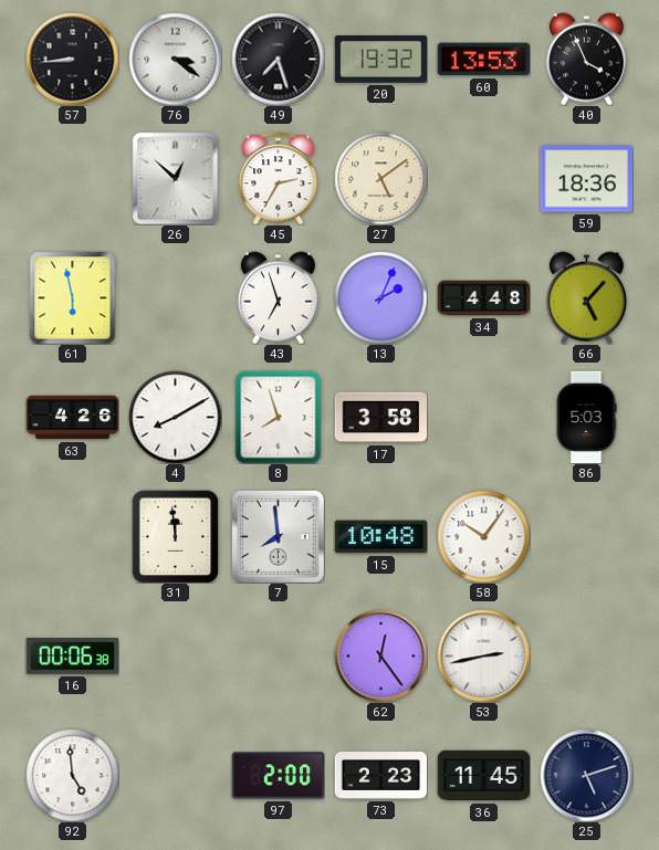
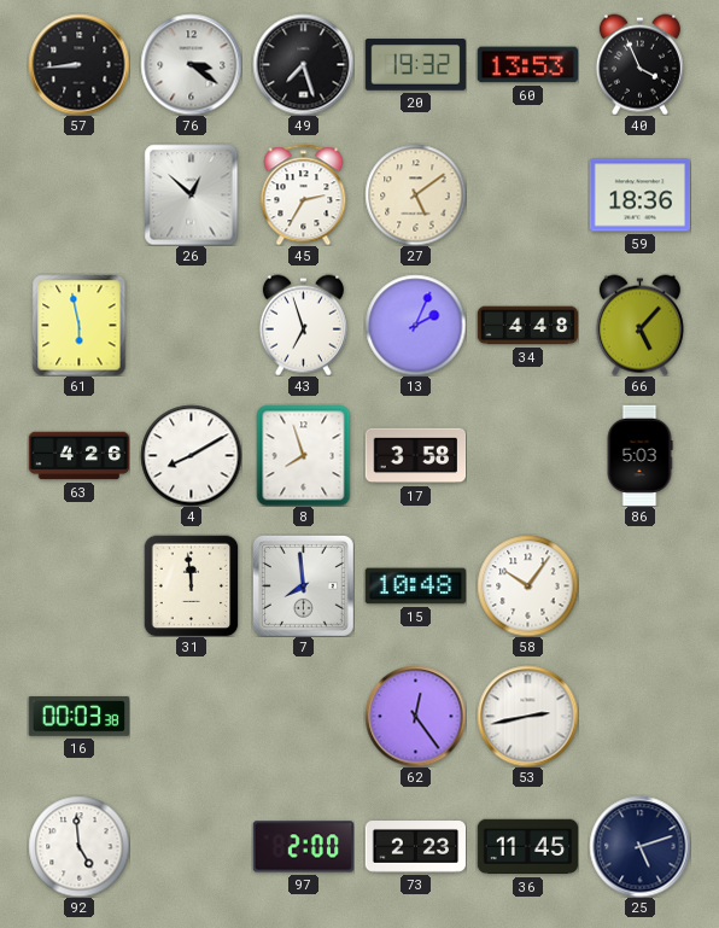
16: 00:06 -> 00:03 (78, 717)
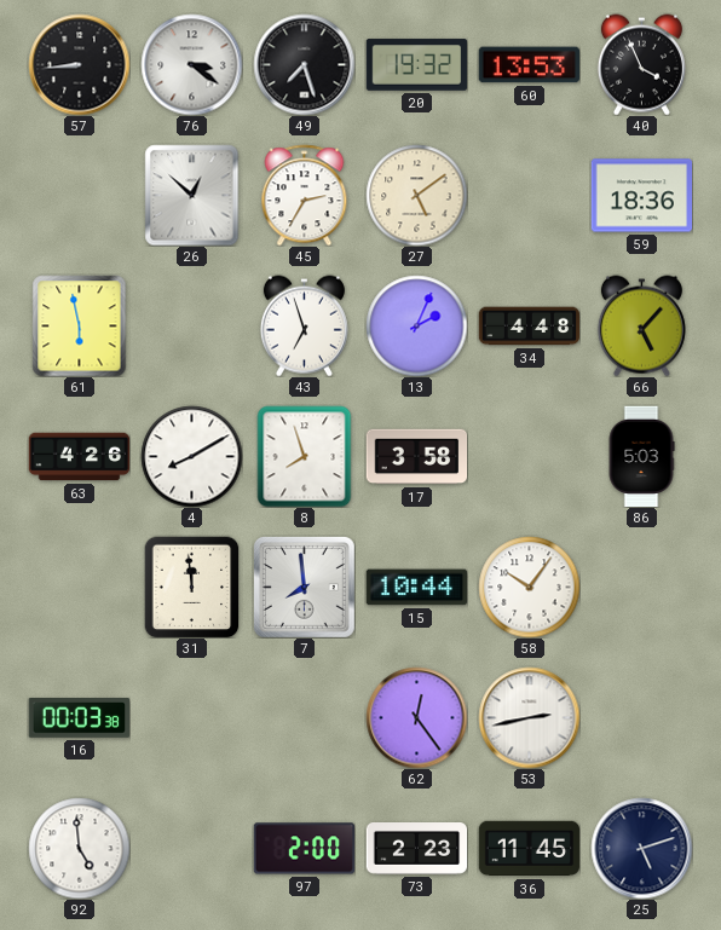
15: 10:48 -> 10:44 (416, 588)
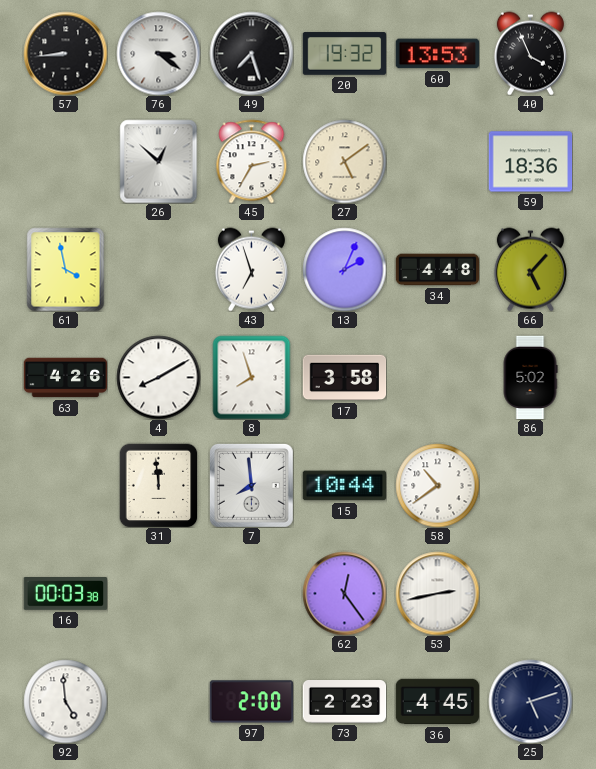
61: 5:58 -> 3:58 (66, 269)
86: 5:03 -> 5:02 (530, 377)
58: 10:06 -> 10:39 (437, 485)
36: 11:45 -> 4:45 (437, 702)
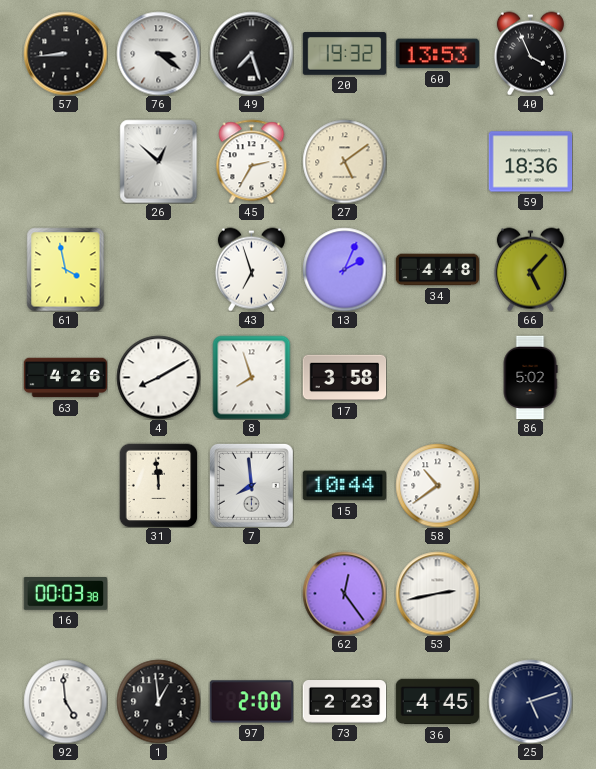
1: none -> 12:59 (158, 701)
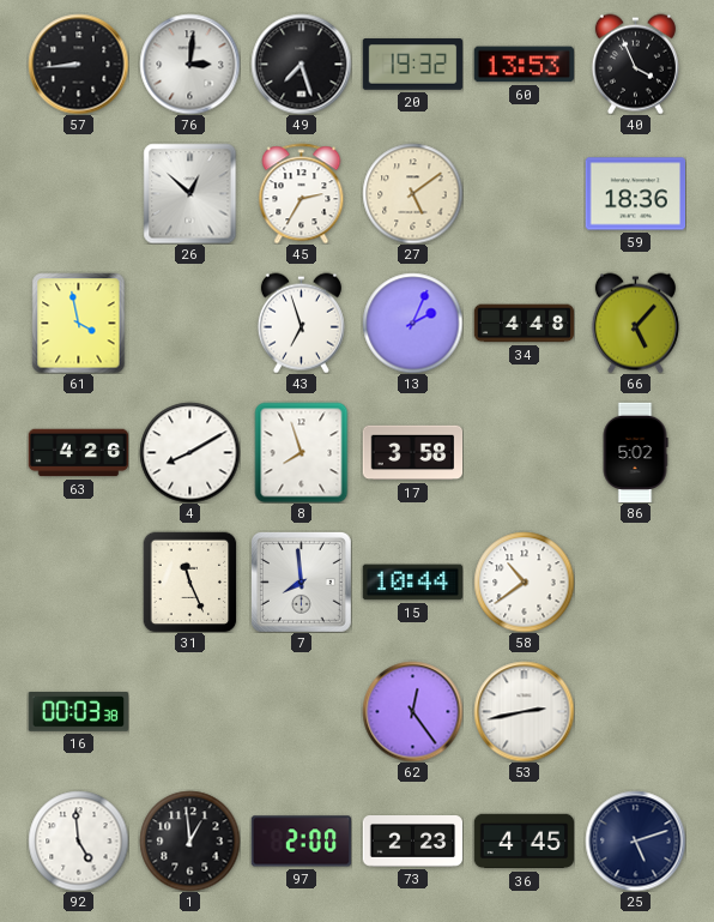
76: 3:21 -> 3:01 (189, 64)
31: 11:59 -> 11:26 (190, 581)
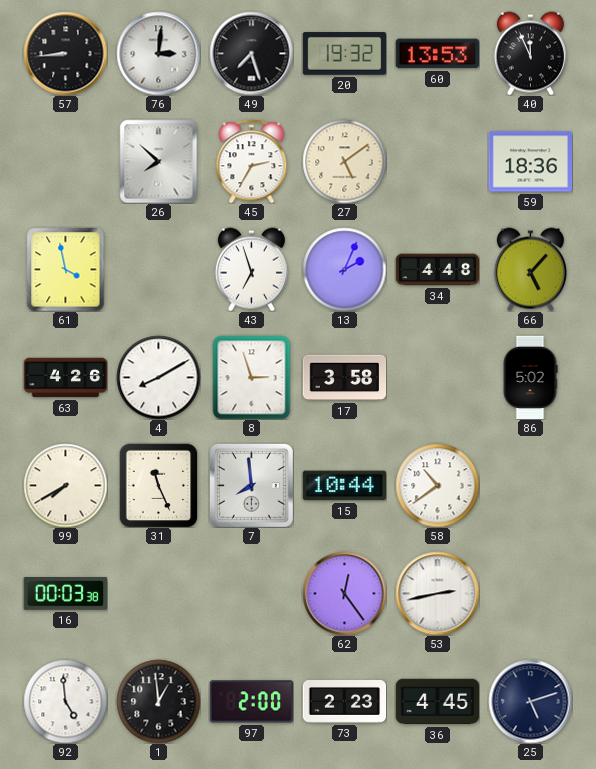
40: 3:56 -> 11:56 (530, 53)
26: 12:52 -> 7:52 (159, 161)
8: 7:57 -> 2:57 (252, 377)
99: none -> 7:40 (65, 485)
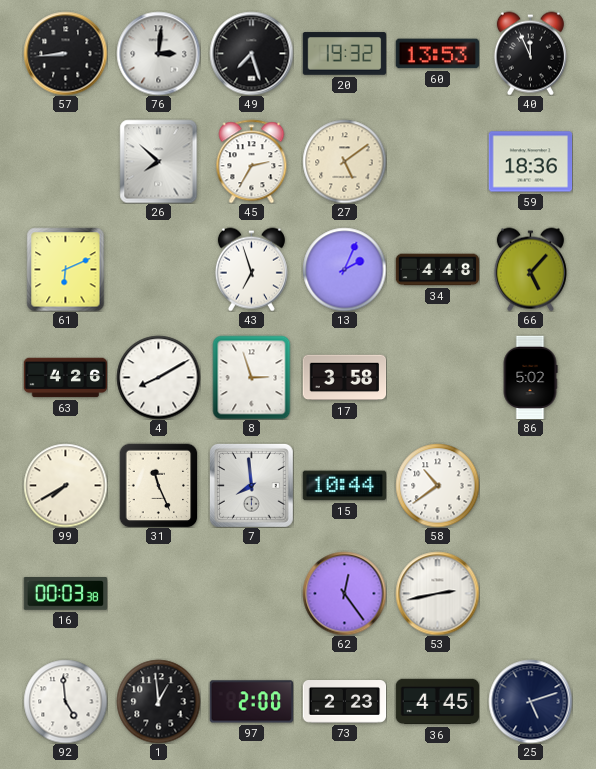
61: 3:58 -> 6:11 (66, 269)
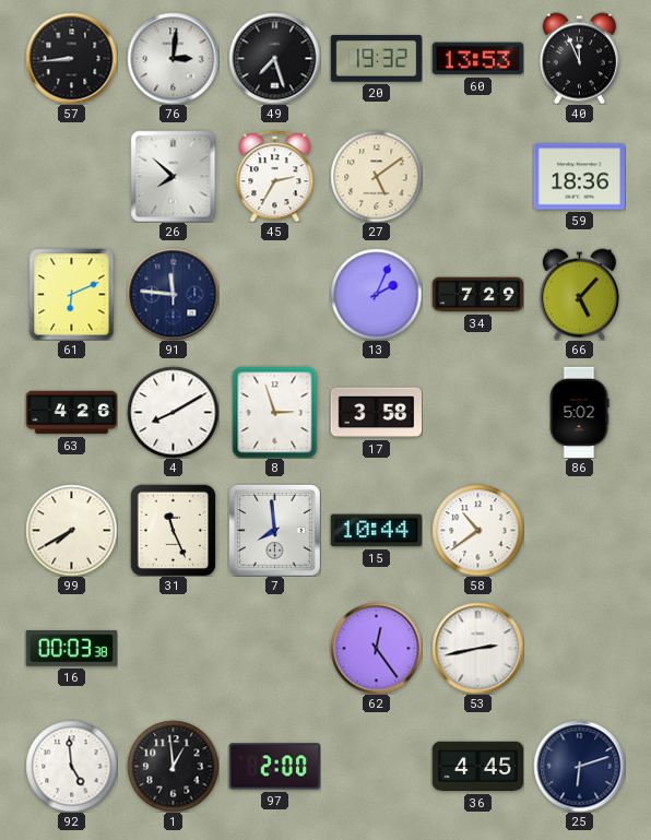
91: none -> 11:46 (173, 294)
43: 6:57 -> none (251, 269)
34: 4:48 -> 7:29 (477, 295)
73: 2:23 -> none (344, 702)
25: 5:12 -> 6:12 (579, 766)
